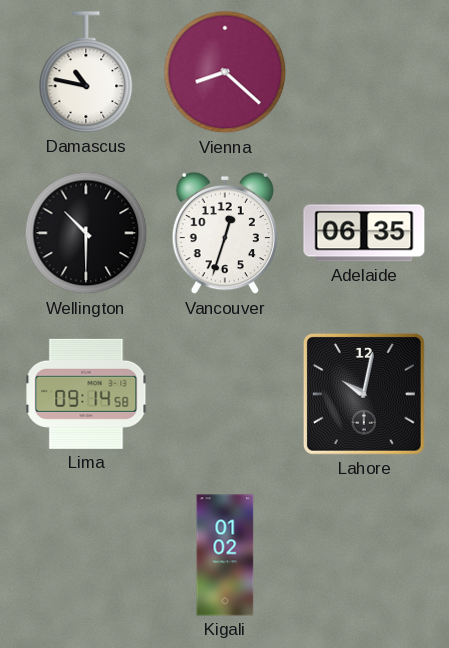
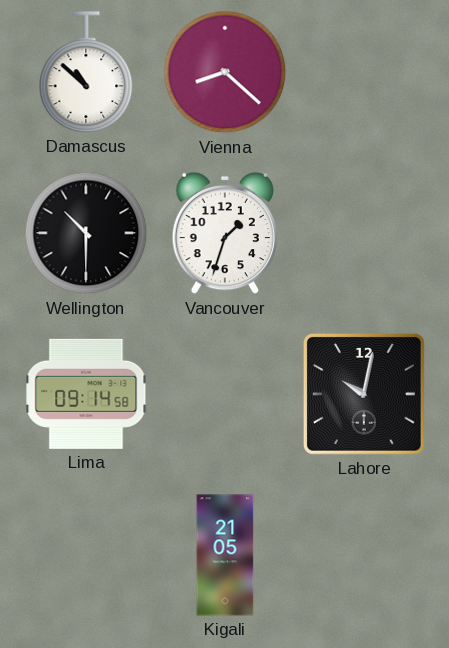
Damascus: 10:47 -> 10:52 (86, 72)
Vancouver: 12:33 -> 1:33 (224, 233)
Adelaide: 06:35 -> none (364, 233)
Kigali: 01:02 -> 21:05 (225, 555)
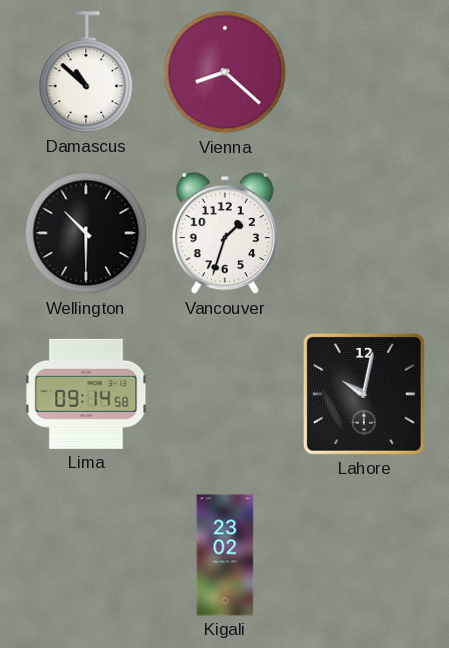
Kigali: 21:05 -> 23:02 (225, 555)
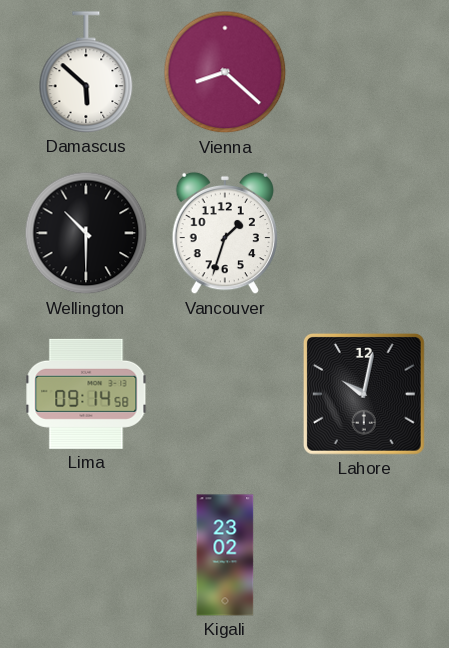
Damascus: 10:52 -> 5:52 (86, 72)
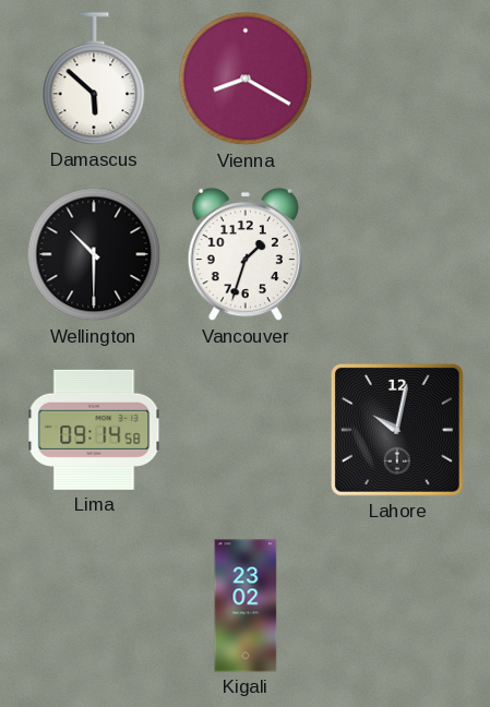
Vienna: 8:22 -> 8:20 (246, 79)
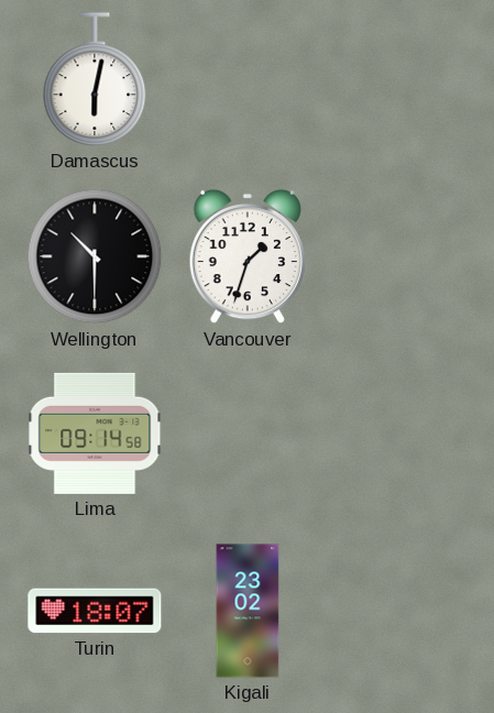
Damascus: 5:52 -> 6:02 (95, 79)
Vienna: 8:20 -> none (246, 79)
Lahore: 10:02 -> none (397, 430)
Turin: none -> 18:07 (95, 611)
